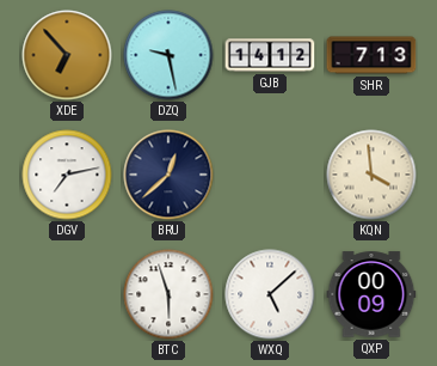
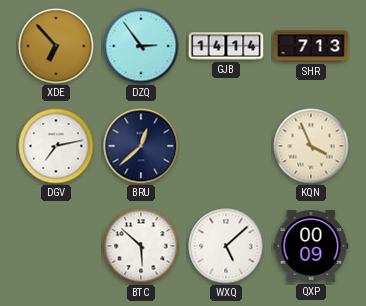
DZQ: 9:28 -> 2:54 (141, 46)
GJB: 14:12 -> 14:14 (226, 46)
KQN: 3:59 -> 3:56 (311, 146)
BTC: 5:57 -> 5:52 (141, 246)
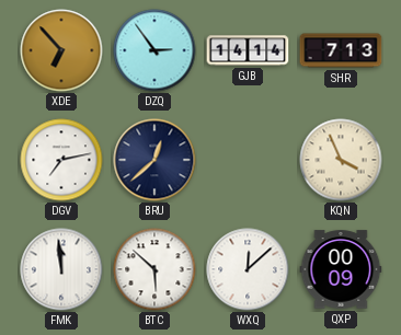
FMK: none -> 11:59 (61, 269)
WXQ: 5:08 -> 12:08 (248, 269)
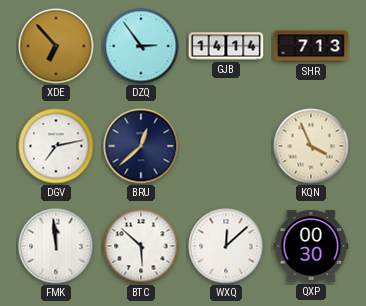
QXP: 00:09 -> 00:30 (311, 246)
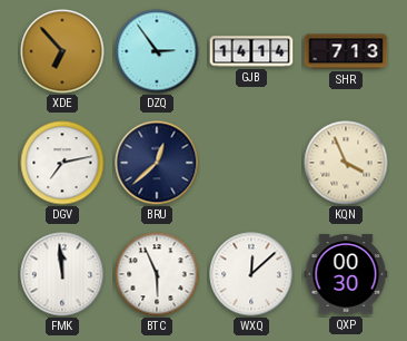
BTC: 5:52 -> 5:56 (157, 274)
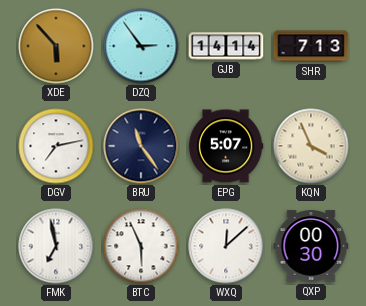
XDE: 6:53 -> 5:53 (56, 46)
BRU: 12:38 -> 11:24 (141, 146)
EPG: none -> 5:07 (226, 146)
FMK: 11:59 -> 6:58 (56, 246)
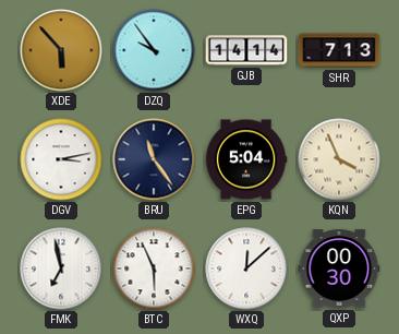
DZQ: 2:54 -> 9:54 (154, 50)
DGV: 7:13 -> 3:13 (61, 159)
EPG: 5:07 -> 5:04 (246, 159)
